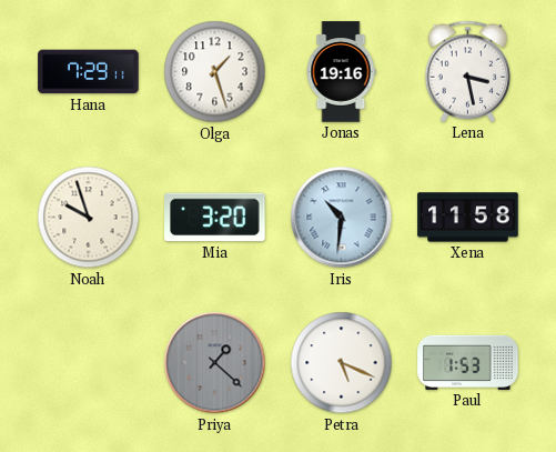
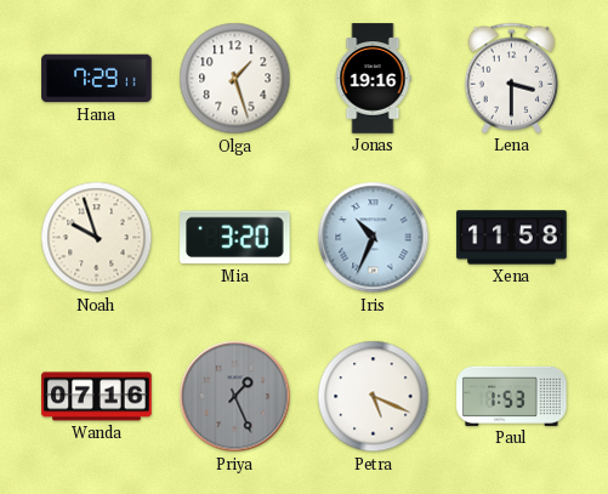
Lena: 3:28 -> 3:30 (512, 78)
Iris: 10:31 -> 10:34 (374, 238)
Wanda: none -> 07:16 (97, 397)
Priya: 1:22 -> 1:26 (235, 397)
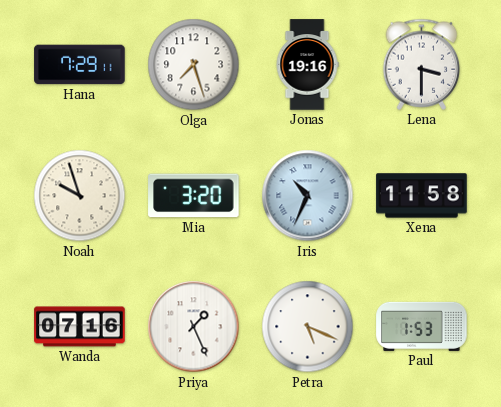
Olga: 1:27 -> 7:27 (194, 65)
Priya dial: grey -> white (194, 327)
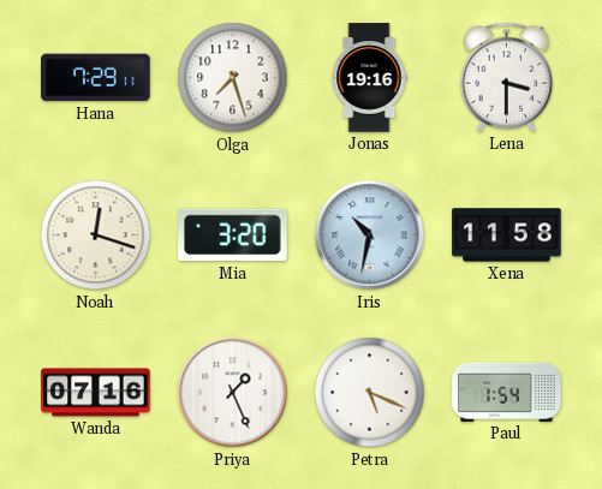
Noah: 9:57 -> 12:18 (96, 235)
Iris: 10:34 -> 10:32 (370, 235)
Paul: 1:53 -> 1:54 (507, 392)
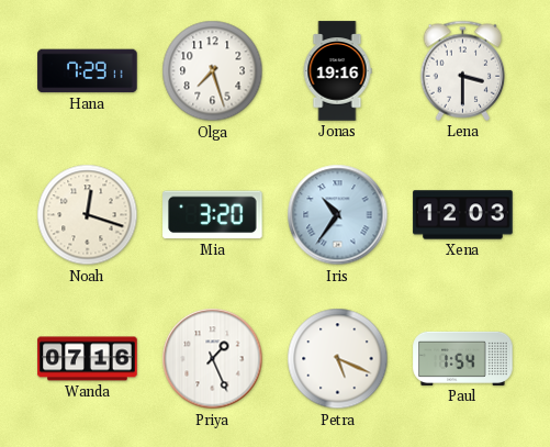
Iris: 10:32 -> 10:36 (338, 215)
Xena: 11:58 -> 12:03 (463, 215)
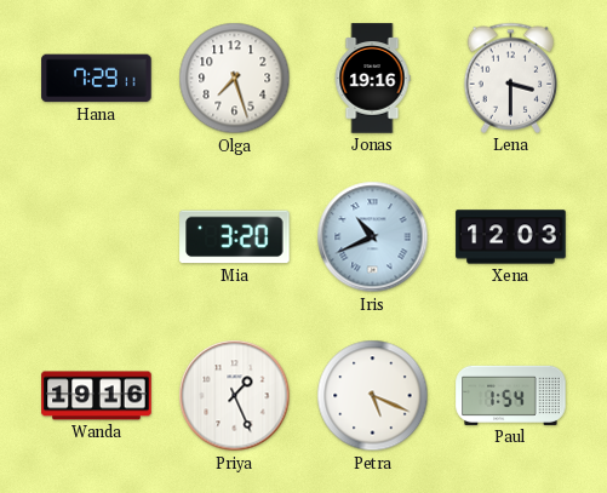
Noah: 12:18 -> none (88, 215)
Iris: 10:36 -> 10:41 (373, 237)
Wanda: 07:16 -> 19:16 (97, 396)
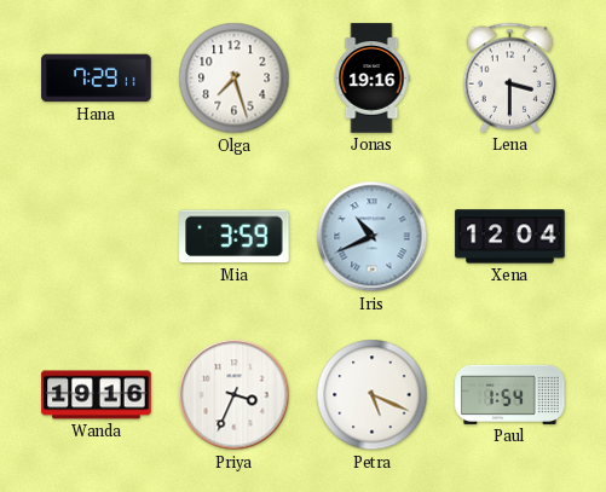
Mia: 3:20 -> 3:59 (235, 237)
Xena: 12:03 -> 12:04 (510, 237)
Priya: 1:26 -> 3:34 (235, 395)
